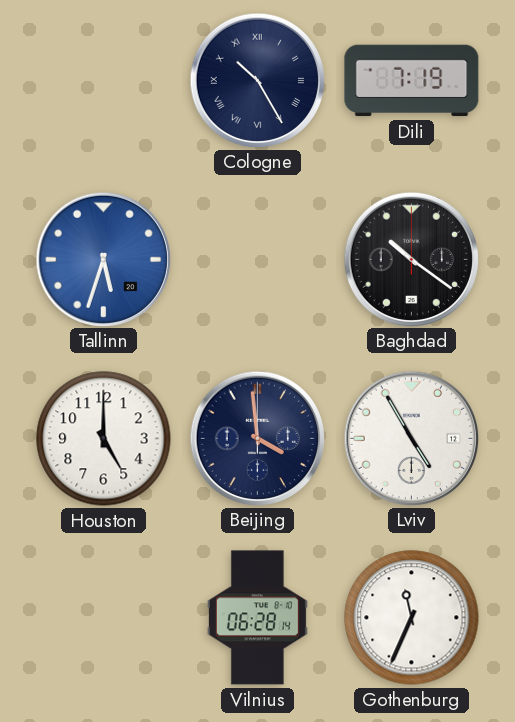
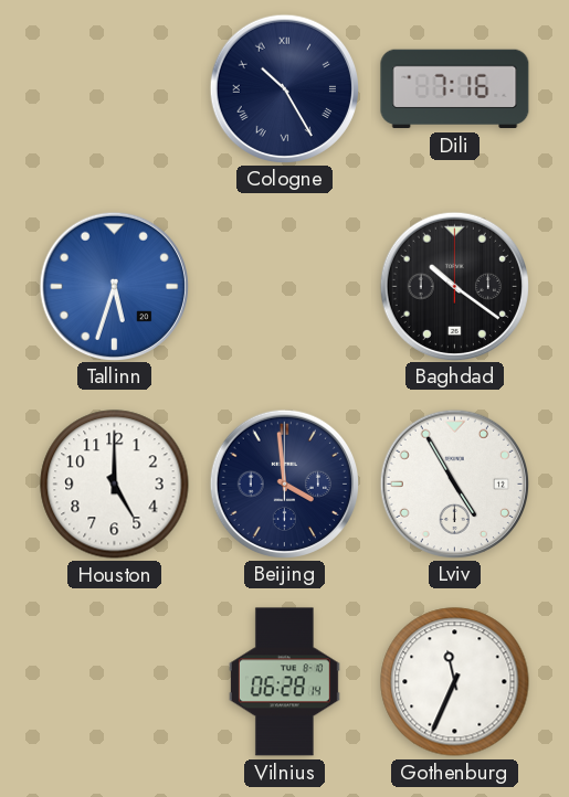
Dili: 7:19 -> 7:16 (455, 89)
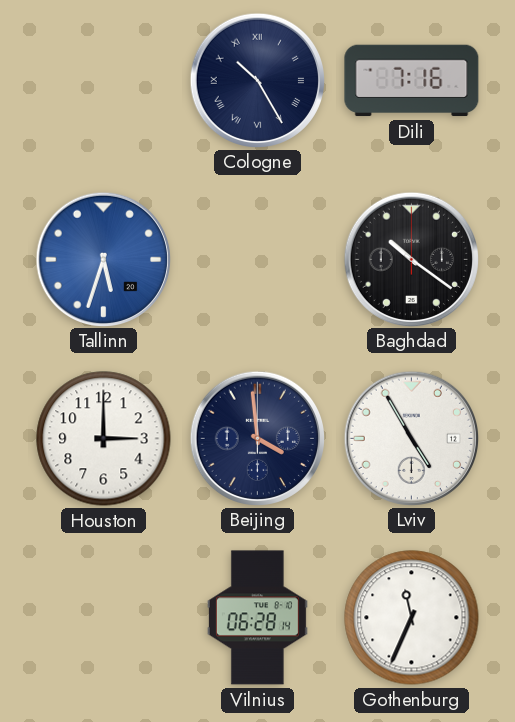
Houston: 5:00 -> 3:00 (104, 439)
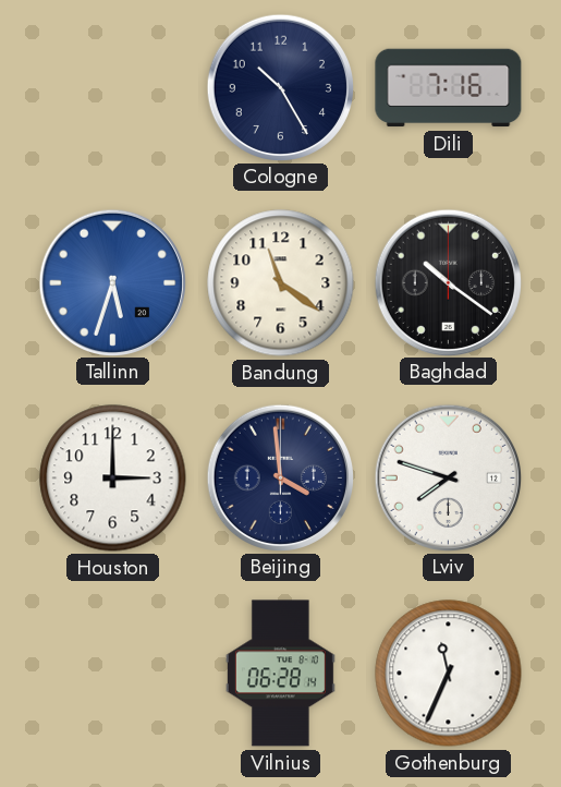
Cologne numerals: Roman -> Arabic (280, 87)
Bandung: none -> 11:21 (281, 283)
Lviv: 4:55 -> 7:48 (448, 477)
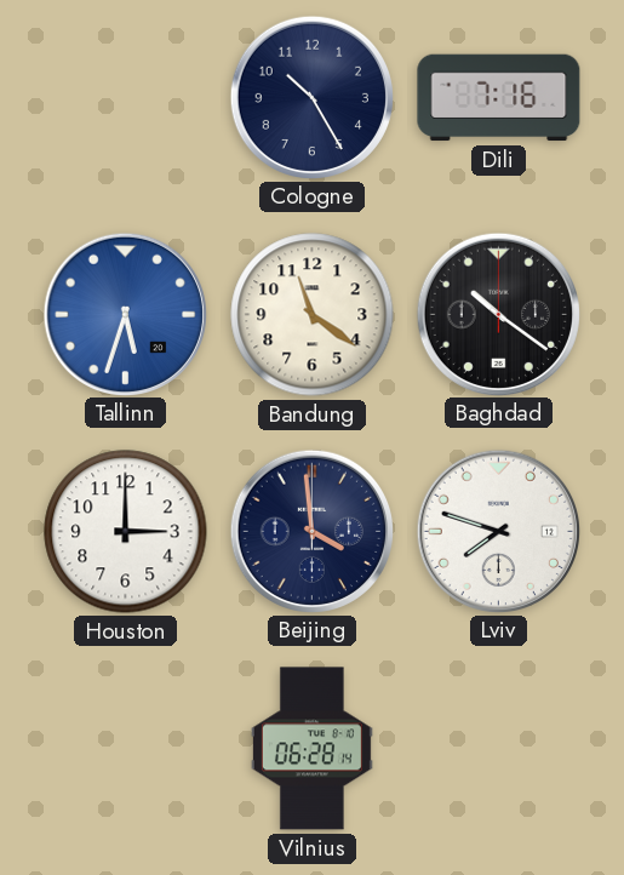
Gothenburg: 11:34 -> none (449, 674)
